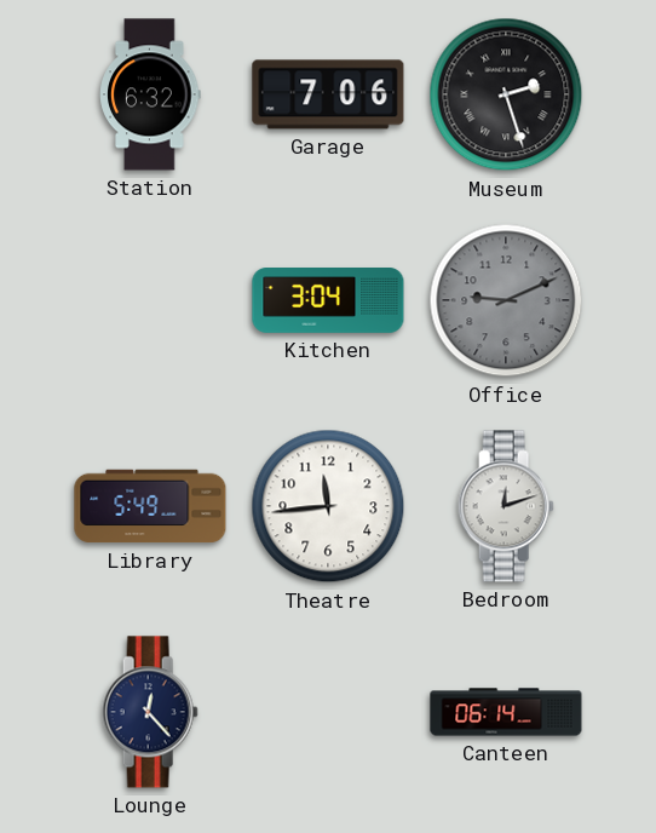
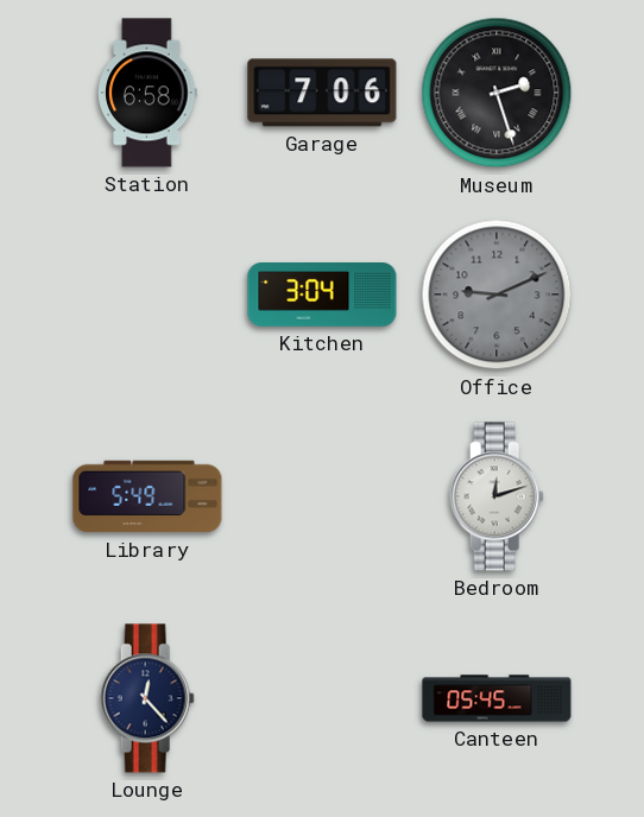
Station: 6:32 -> 6:58 (147, 93)
Theatre: 11:44 -> none (328, 506)
Canteen: 06:14 -> 05:45 (497, 698)
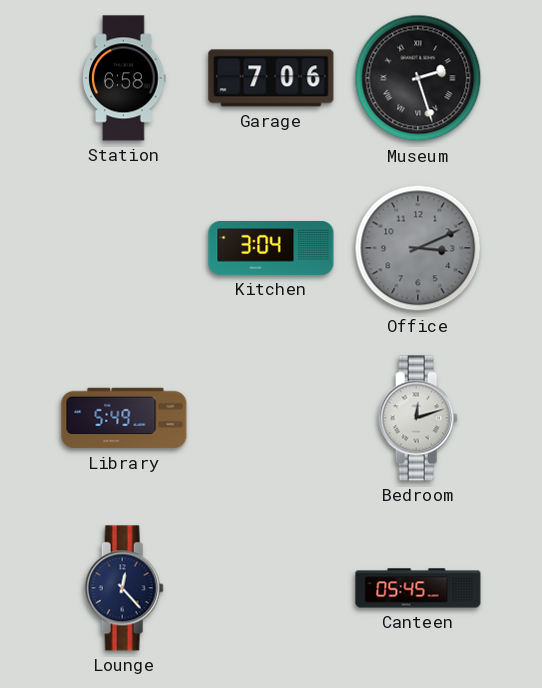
Office: 9:11 -> 3:11 (418, 248)
